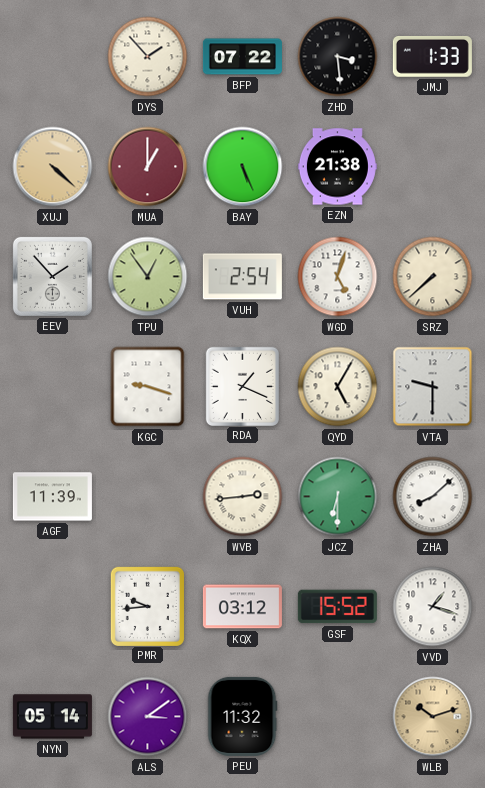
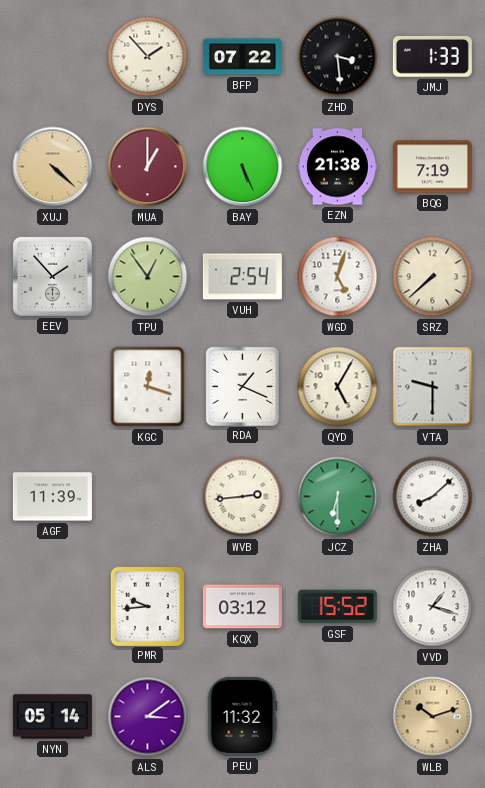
BQG: none -> 7:19 (432, 167)
KGC: 9:18 -> 12:18 (148, 387)
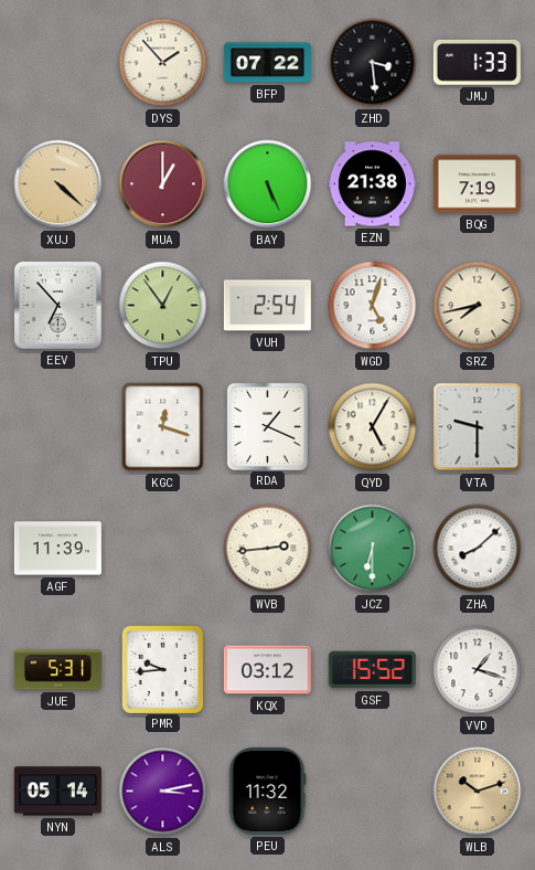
EEV: 1:53 -> 6:53 (57, 305)
SRZ: 7:38 -> 7:43 (478, 306)
JUE: none -> 5:31 (57, 670)
ALS: 3:09 -> 3:13 (163, 792)
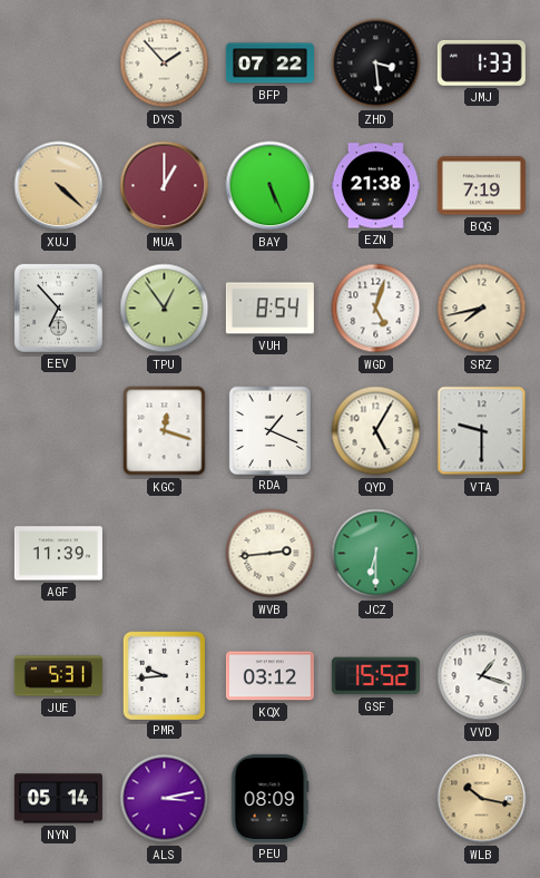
VUH: 2:54 -> 8:54 (269, 309)
ZHA: 8:08 -> none (478, 549)
PEU: 11:32 -> 08:09 (269, 798)
WLB: 10:12 -> 10:17 (482, 799)
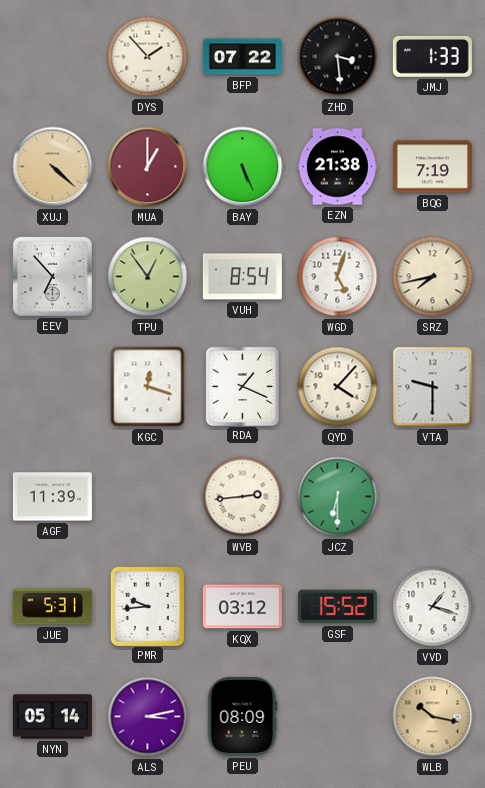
QYD: 5:05 -> 4:07 (338, 387)
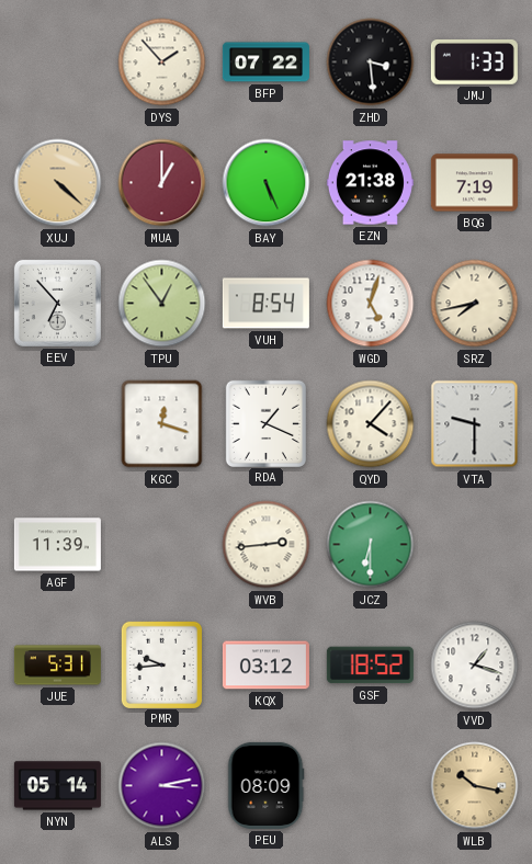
GSF: 15:52 -> 18:52 (370, 666)
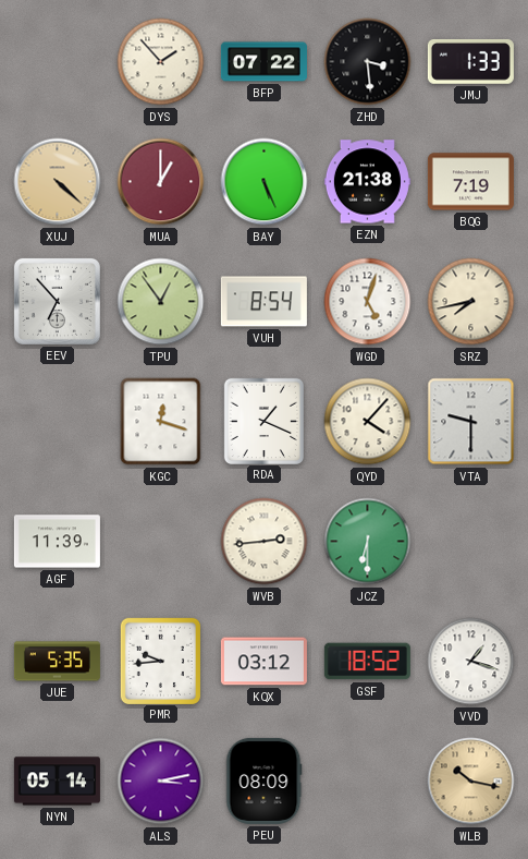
JUE: 5:31 -> 5:35 (57, 662)
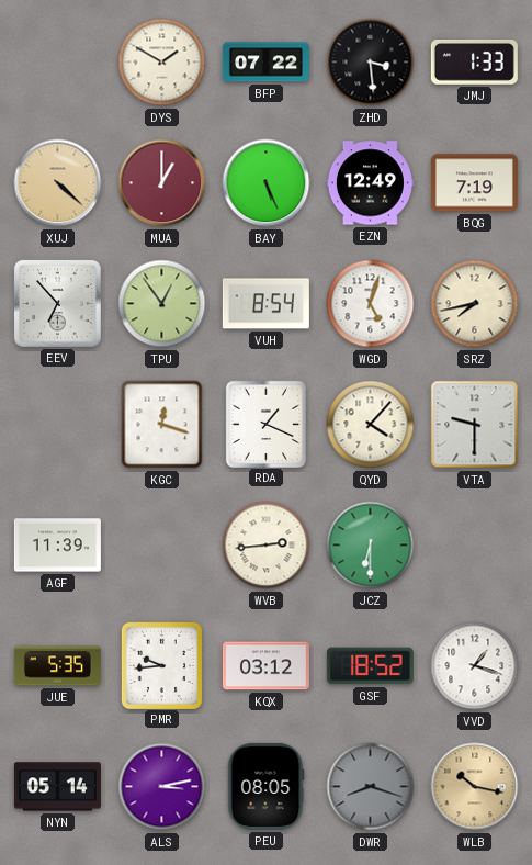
DYS: 1:53 -> 1:50 (162, 63)
EZN: 21:38 -> 12:49 (370, 183)
PEU: 08:09 -> 08:05 (265, 786)
DWR: none -> 8:18 (371, 787)
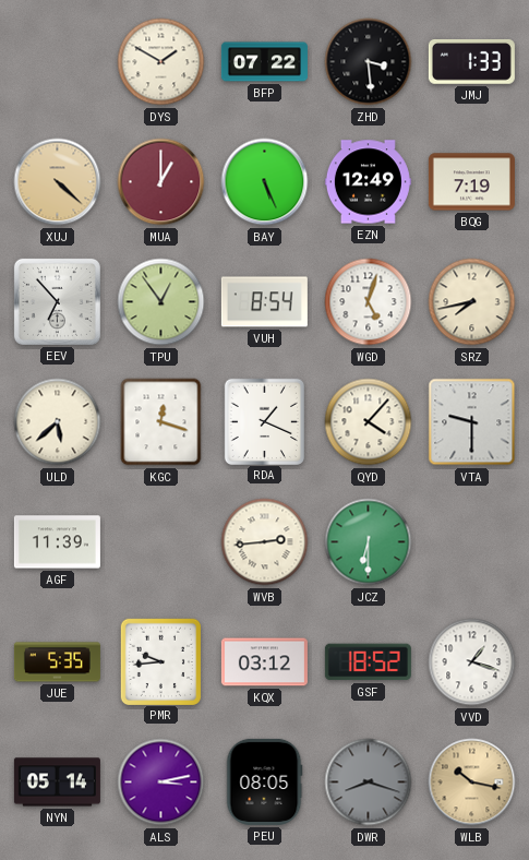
ULD: none -> 5:38 (58, 422)
